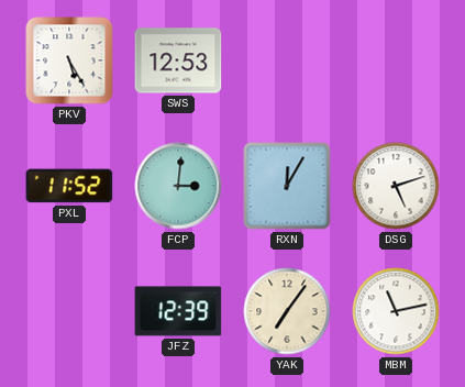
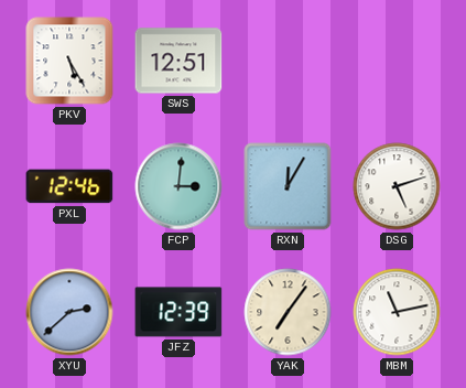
SWS: 12:53 -> 12:51 (178, 61)
PXL: 11:52 -> 12:46 (69, 186)
XYU: none -> 2:38 (69, 312)
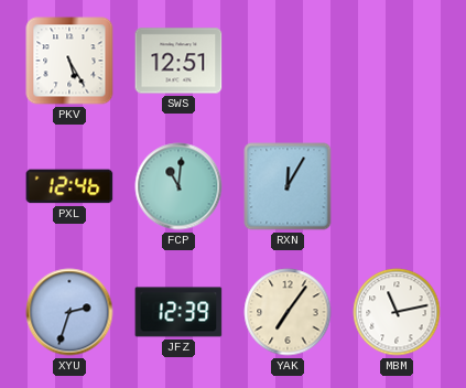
FCP: 3:01 -> 11:01 (178, 186)
DSG: 5:12 -> none (397, 186)
XYU: 2:38 -> 2:33 (69, 312)
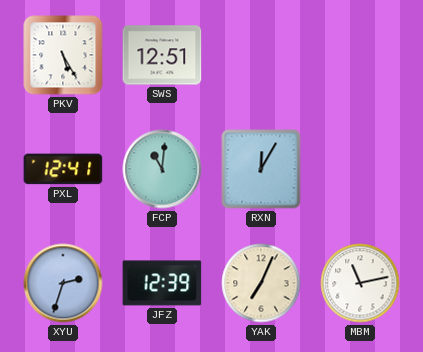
PXL: 12:46 -> 12:41 (63, 169)
YAK: 7:06 -> 7:04 (261, 283)
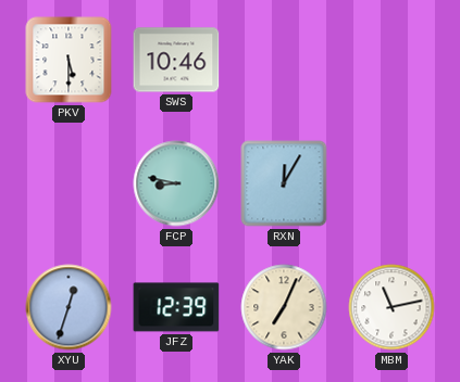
PKV: 5:25 -> 5:30 (69, 60)
SWS: 12:51 -> 10:46 (176, 60)
PXL: 12:41 -> none (63, 169)
FCP: 11:01 -> 8:47 (176, 183)
XYU: 2:33 -> 12:33 (69, 307)
